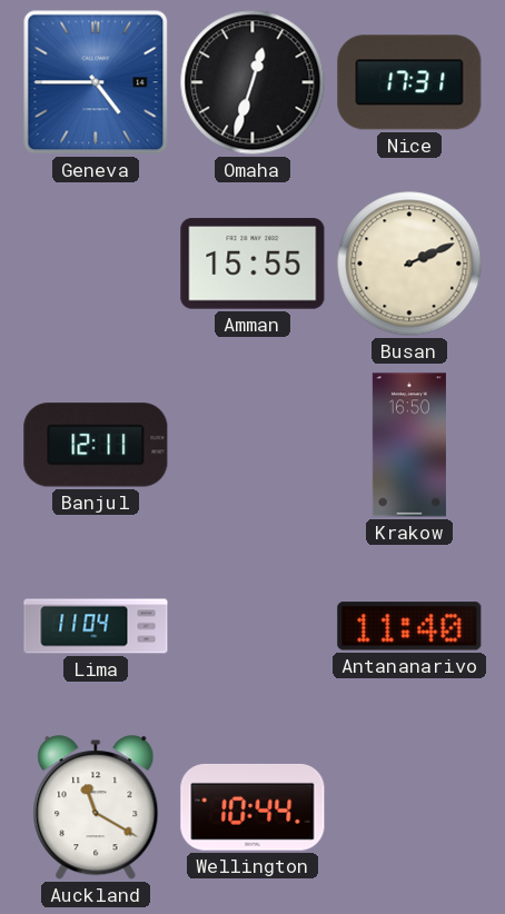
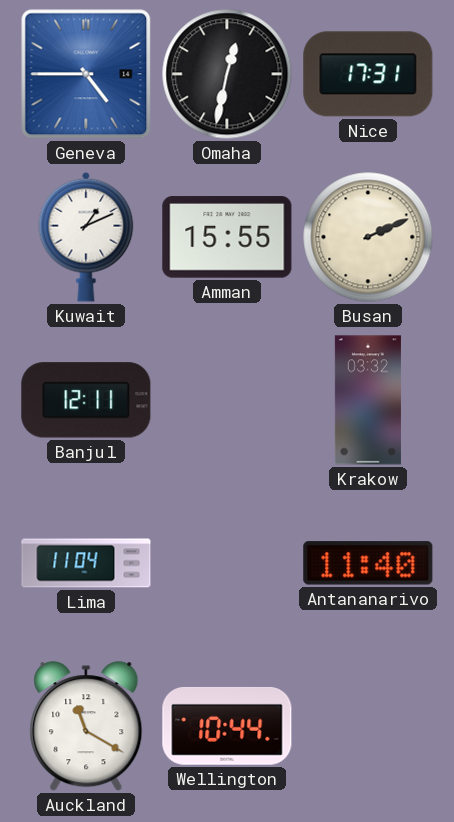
Omaha: 12:33 -> 12:32 (227, 74)
Kuwait: none -> 1:11 (86, 237)
Krakow: 16:50 -> 03:32 (368, 400)
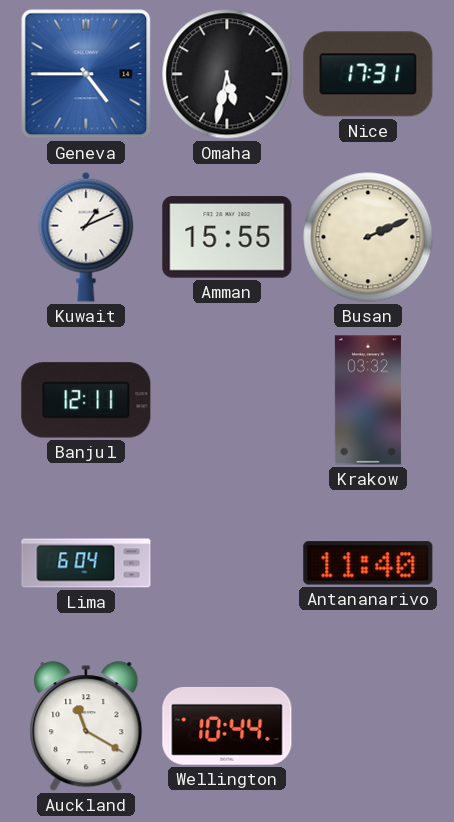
Omaha: 12:32 -> 5:32 (227, 74)
Lima: 11:04 -> 6:04 (86, 563)
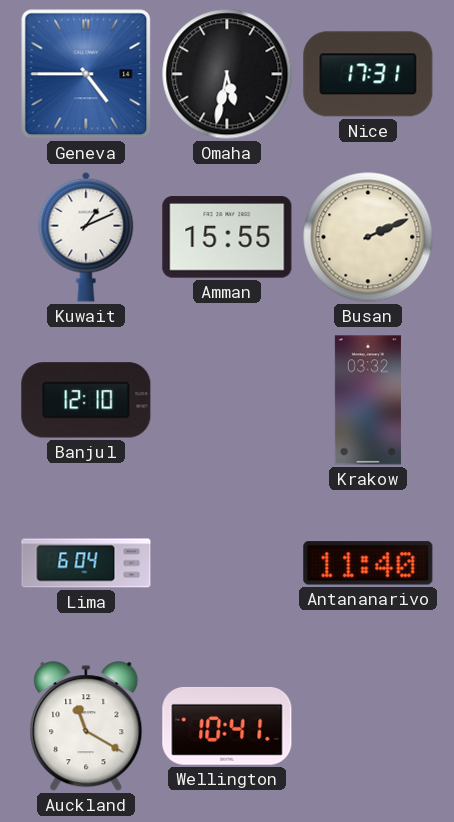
Banjul: 12:11 -> 12:10 (86, 400)
Wellington: 10:44 -> 10:41 (227, 726)
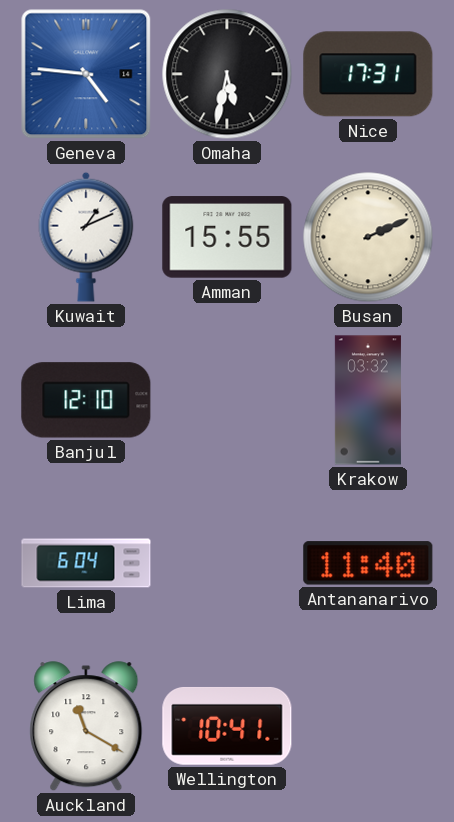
Geneva: 4:45 -> 4:46 (86, 74)
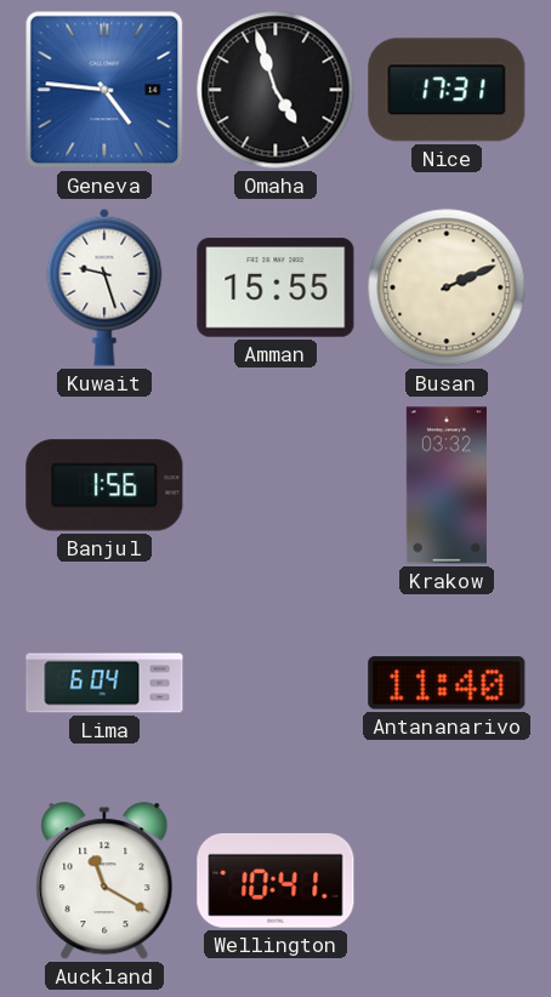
Omaha: 5:32 -> 4:57 (275, 90)
Kuwait: 1:11 -> 9:27 (104, 287)
Banjul: 12:10 -> 1:56 (104, 485)
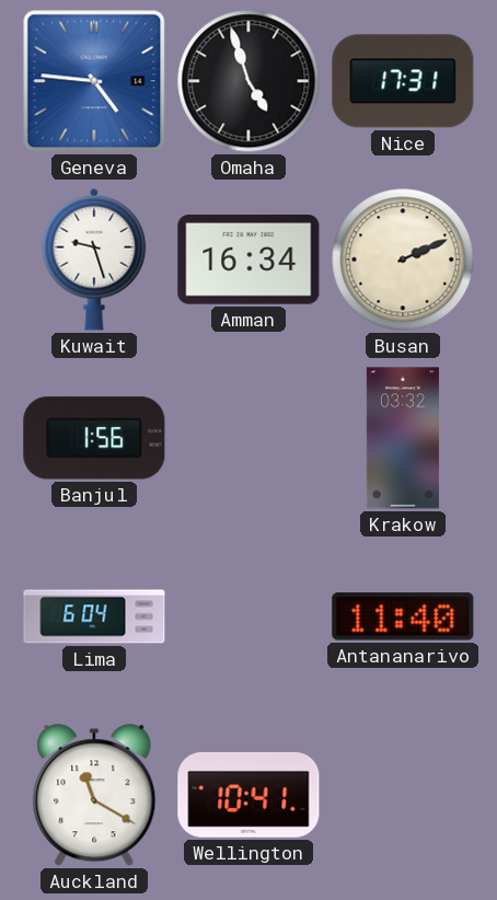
Amman: 15:55 -> 16:34 (248, 259)
